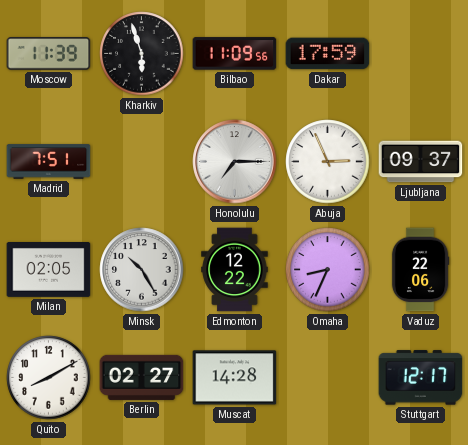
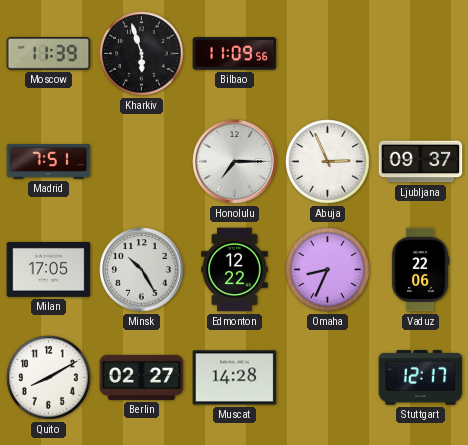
Dakar: 17:59 -> none (328, 54)
Milan: 02:05 -> 17:05 (49, 270)
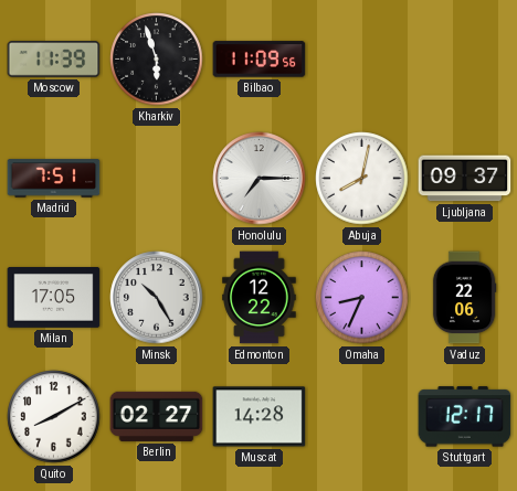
Abuja: 2:56 -> 8:02 (362, 179)
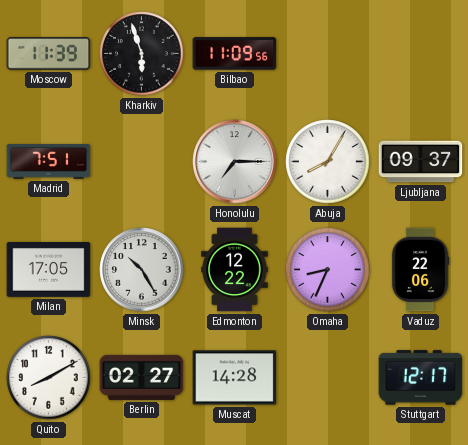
Abuja: 8:02 -> 8:05 (328, 162)
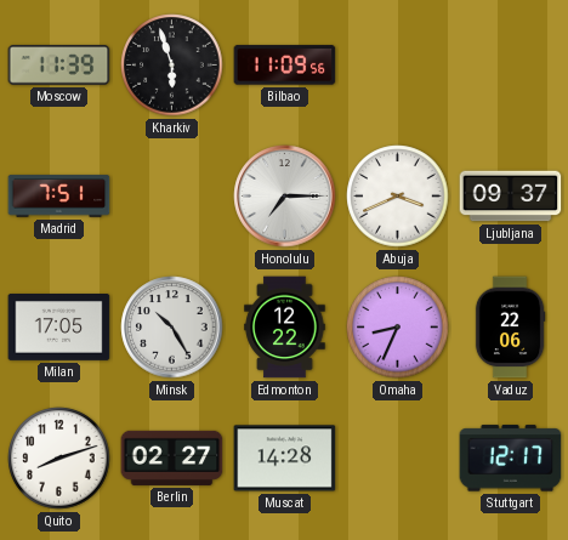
Abuja: 8:05 -> 3:41 (398, 197)
Quito: 8:10 -> 8:12 (59, 459)
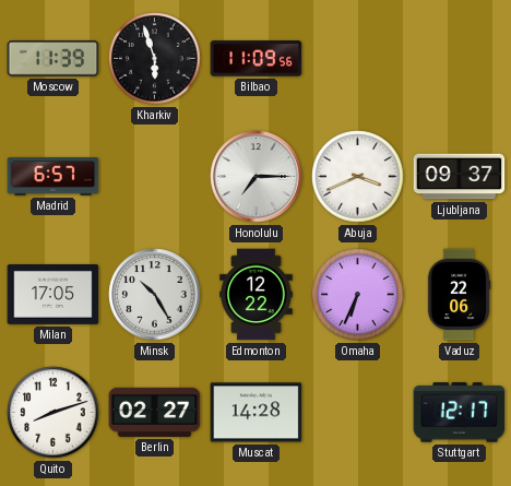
Madrid: 7:51 -> 6:57 (54, 177)
Omaha: 8:34 -> 6:34 (358, 295)
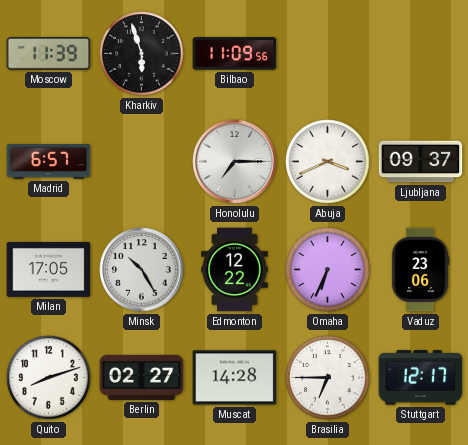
Vaduz: 22:06 -> 23:06 (420, 270)
Brasilia: none -> 6:45 (328, 378)
